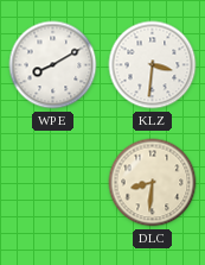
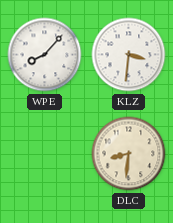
WPE: 8:10 -> 8:07 (45, 55)
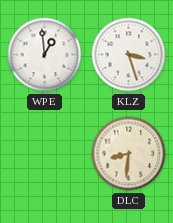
WPE: 8:07 -> 12:59 (45, 55)
KLZ: 3:31 -> 3:27 (129, 55)
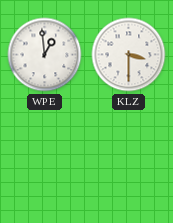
KLZ: 3:27 -> 3:30 (129, 55)
DLC: 8:31 -> none (129, 154)
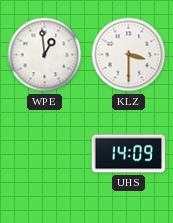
UHS: none -> 14:09 (129, 154)
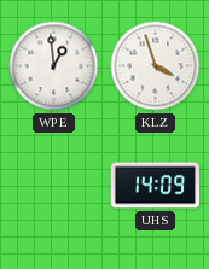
KLZ: 3:30 -> 3:57 (156, 66)
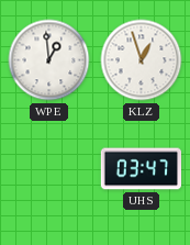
KLZ: 3:57 -> 12:57 (142, 60)
UHS: 14:09 -> 03:47 (142, 169)
